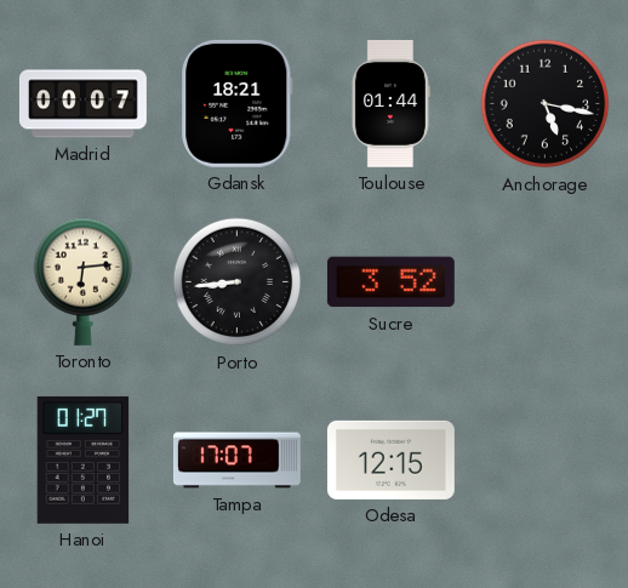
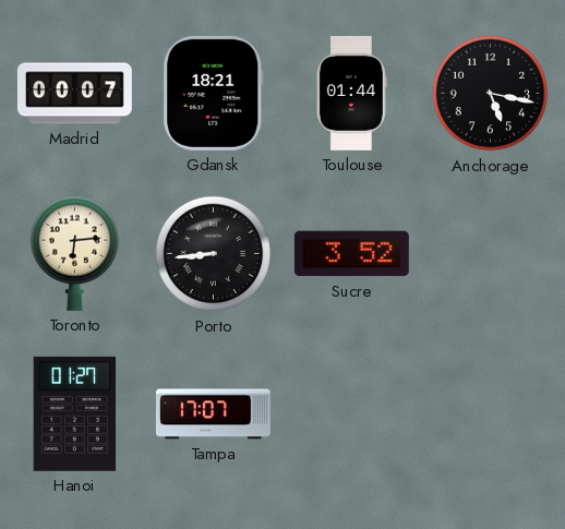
Odesa: 12:15 -> none (390, 459)
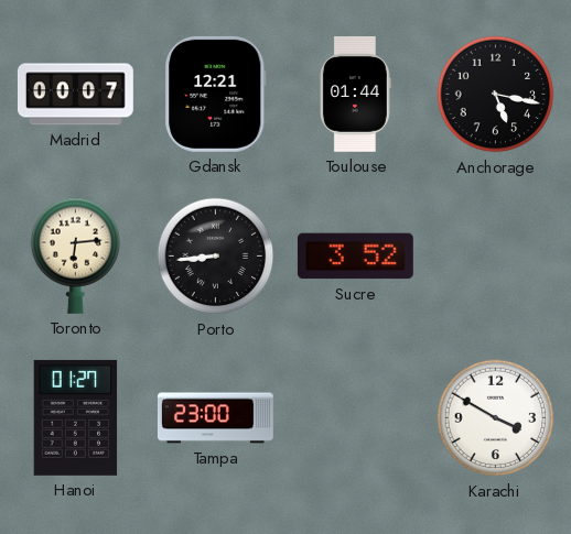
Gdansk: 18:21 -> 12:21 (216, 94)
Tampa: 17:07 -> 23:00 (215, 418)
Karachi: none -> 3:50 (496, 418)
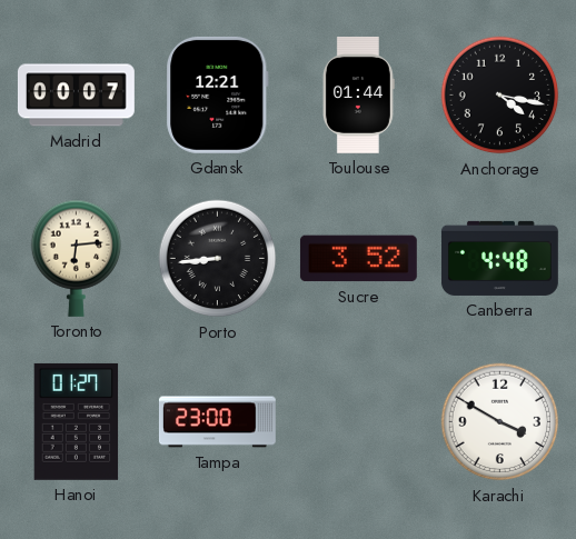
Anchorage: 5:17 -> 4:17 (500, 96)
Canberra: none -> 4:48 (499, 258)
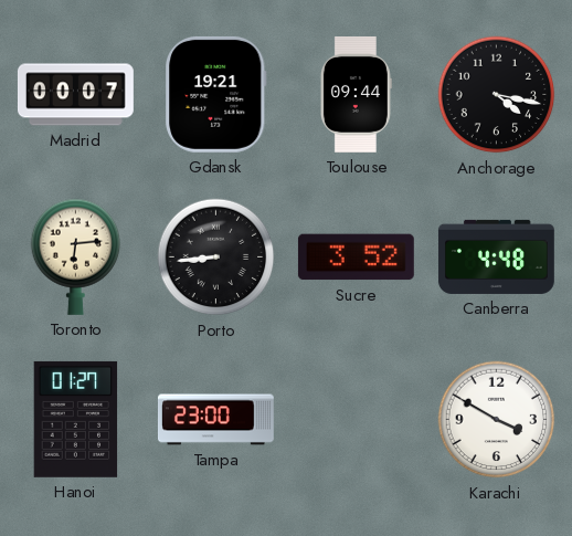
Gdansk: 12:21 -> 19:21 (216, 94)
Toulouse: 01:44 -> 09:44 (356, 94)
